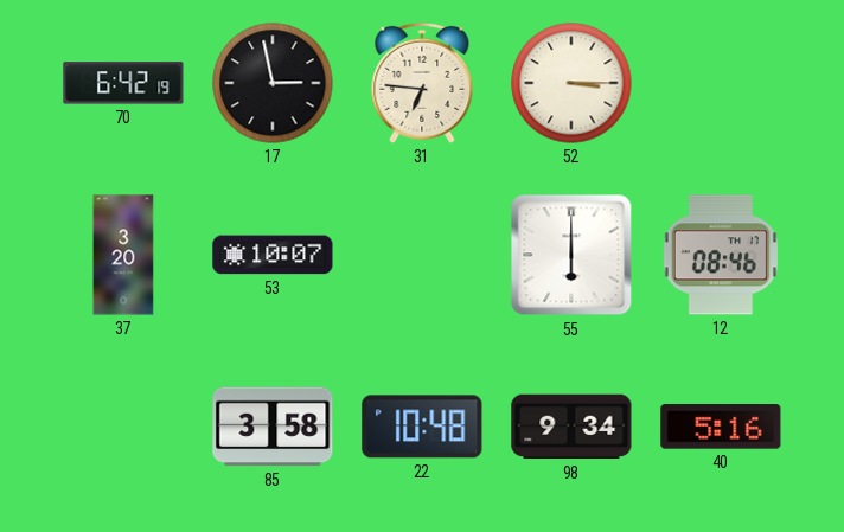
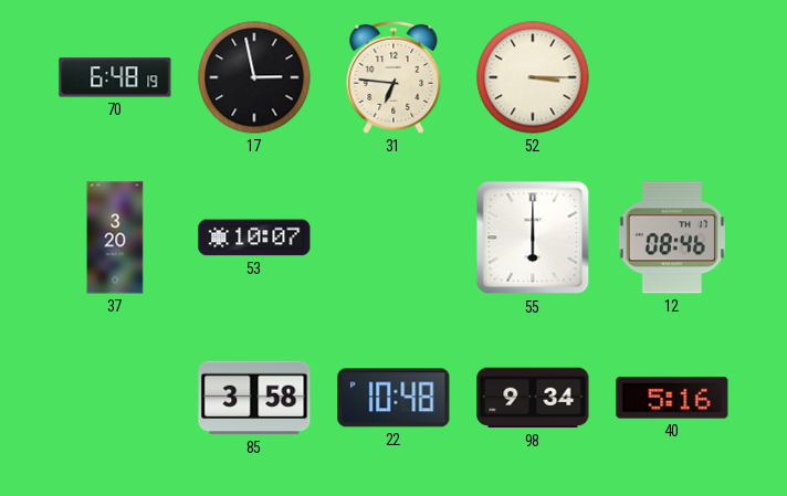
70: 6:42 -> 6:48 (115, 77)
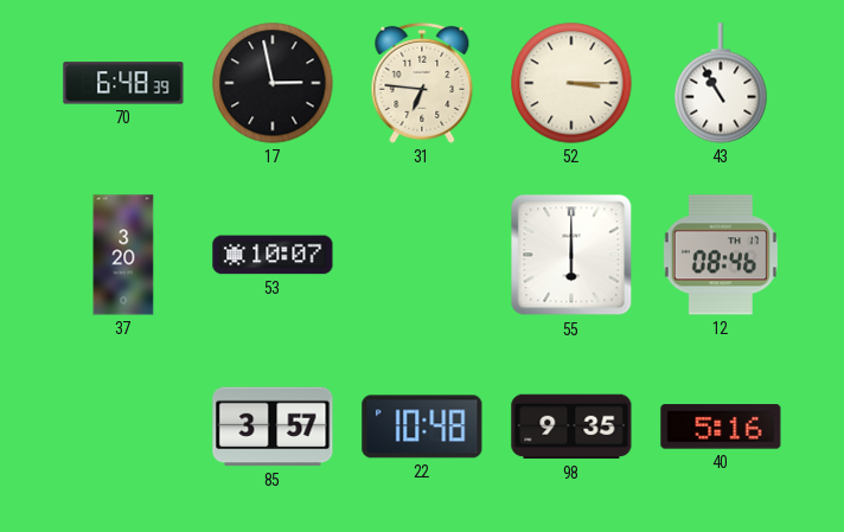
70: 6:48:19 -> 6:48:39 (123, 83)
43: none -> 10:55 (721, 83)
85: 3:58 -> 3:57 (273, 427)
98: 9:34 -> 9:35 (571, 427)
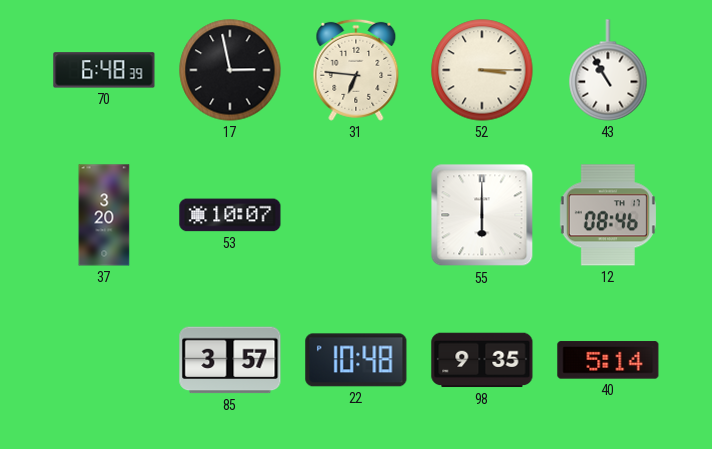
40: 5:16 -> 5:14 (608, 360)
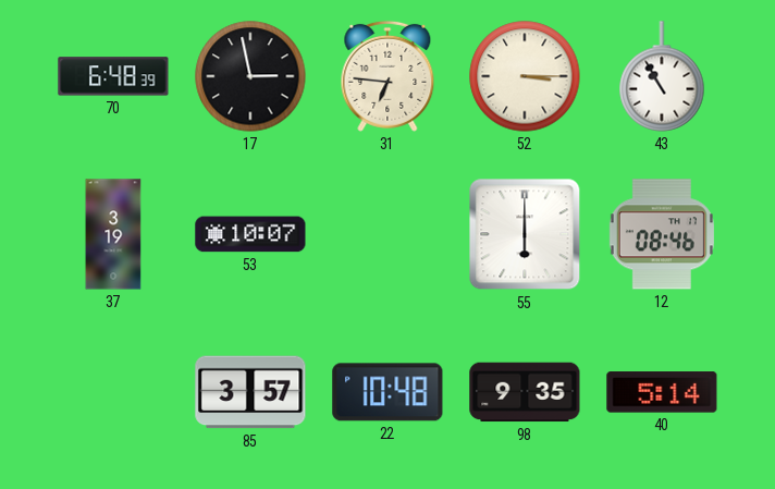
37: 3:20 -> 3:19 (113, 234)
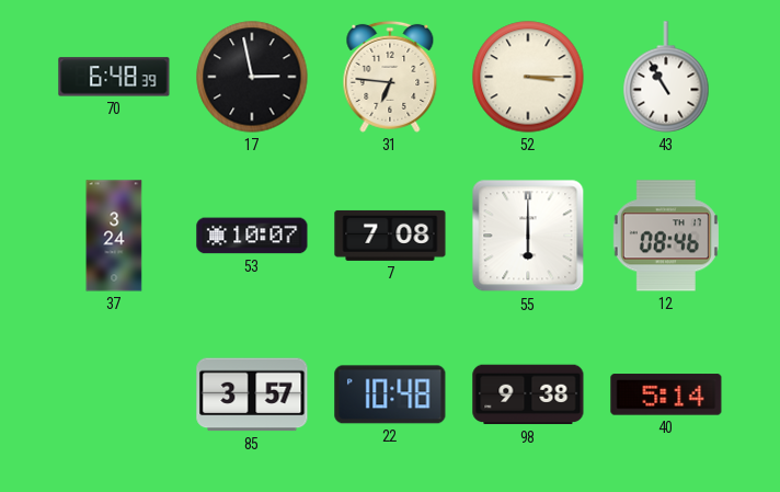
37: 3:19 -> 3:24 (114, 236)
7: none -> 7:08 (390, 236)
98: 9:35 -> 9:38 (528, 394)
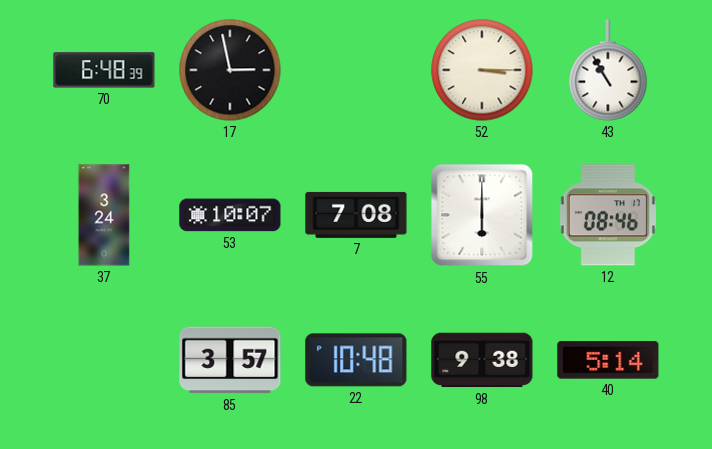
31: 6:46 -> none (390, 77)
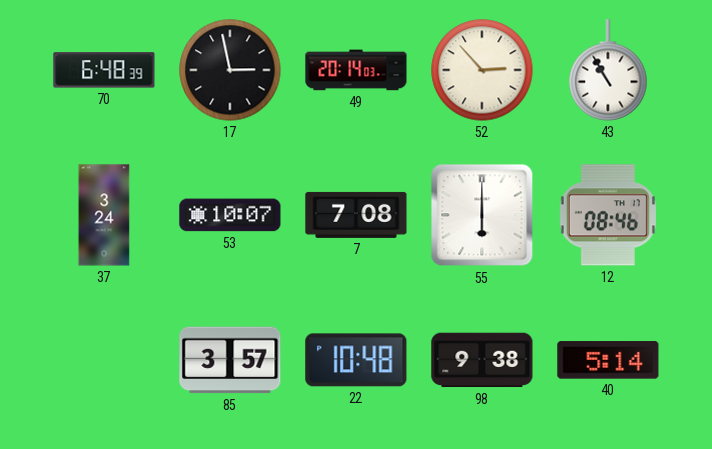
49: none -> 20:14 (356, 70)
52: 3:15 -> 2:53 (482, 70)
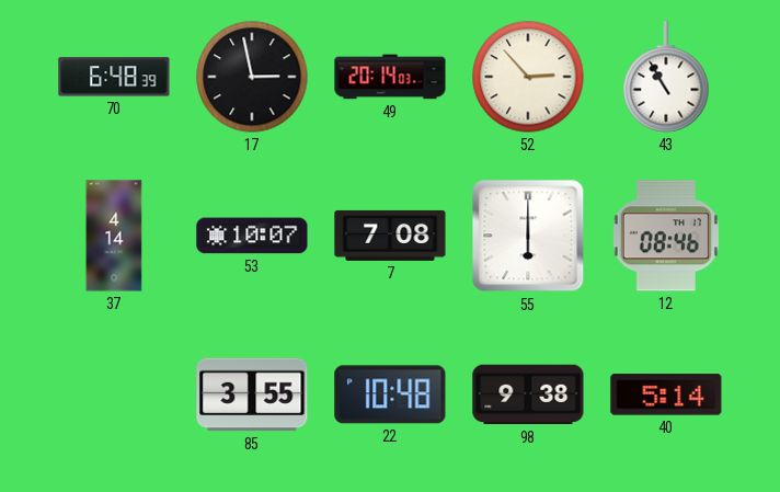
37: 3:24 -> 4:14 (114, 236)
85: 3:57 -> 3:55 (252, 394)
